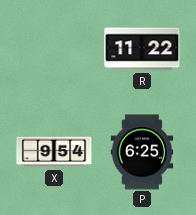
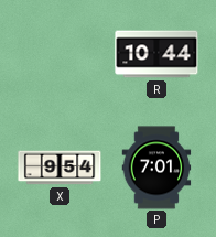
R: 11:22 -> 10:44 (156, 54)
P: 6:25 -> 7:01 (156, 168)
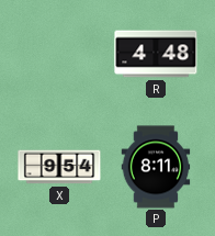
R: 10:44 -> 4:48 (156, 54)
P: 7:01 -> 8:11 (156, 167)
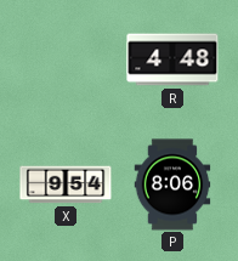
P: 8:11 -> 8:06 (172, 185)
